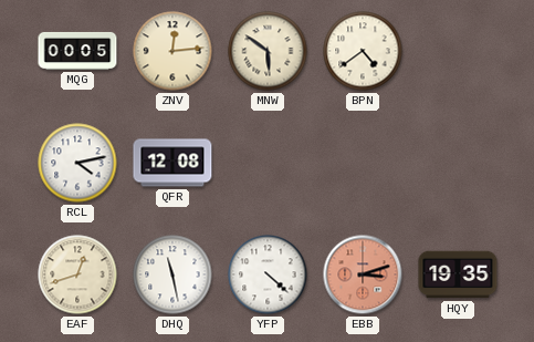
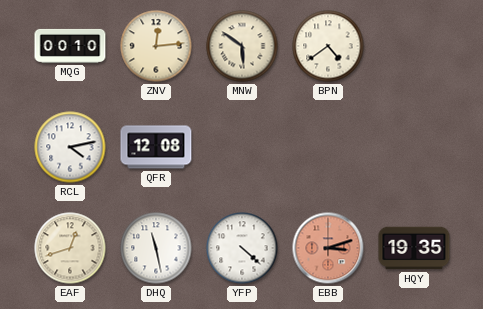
MQG: 00:05 -> 00:10 (70, 46)
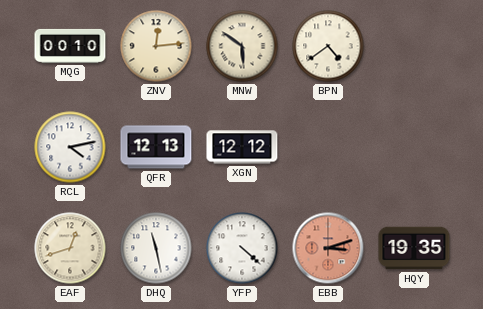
QFR: 12:08 -> 12:13 (156, 147)
XGN: none -> 12:12 (242, 147)
